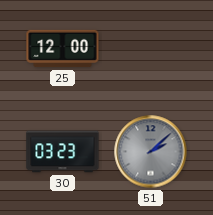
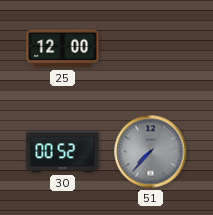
30: 03:23 -> 00:52 (63, 152)
51: 2:08 -> 7:37 (151, 152)
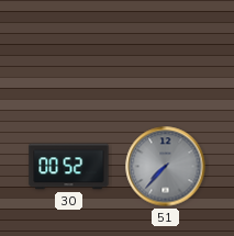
25: 12:00 -> none (63, 49)
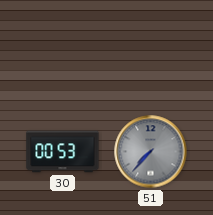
30: 00:52 -> 00:53 (63, 152)
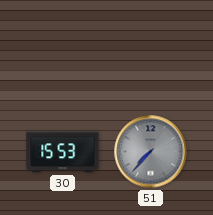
30: 00:53 -> 15:53 (63, 152)
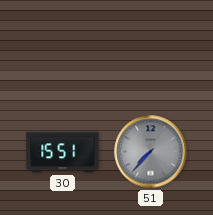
30: 15:53 -> 15:51 (63, 152)
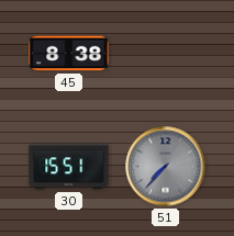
45: none -> 8:38 (69, 54)
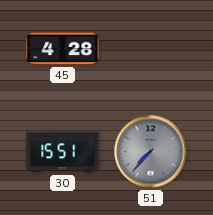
45: 8:38 -> 4:28 (63, 49)
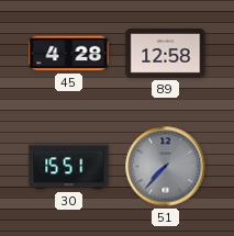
89: none -> 12:58 (166, 54)
